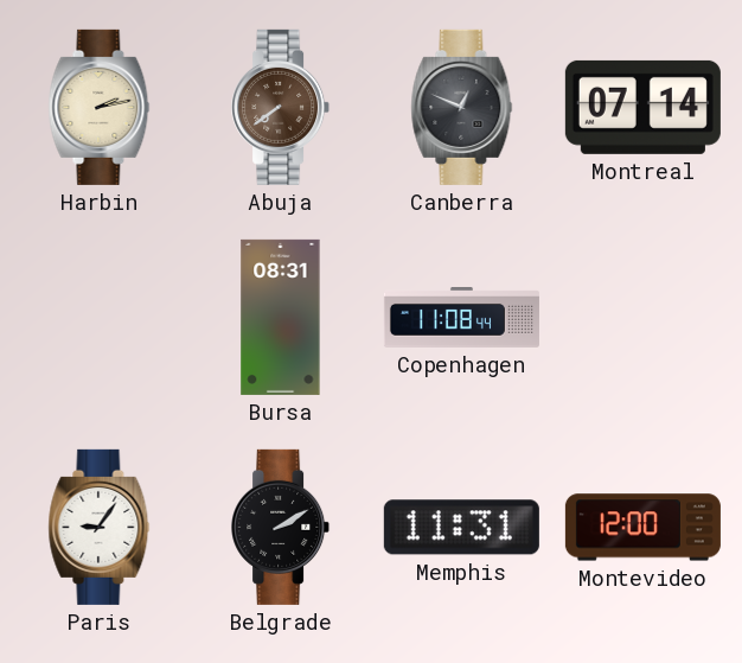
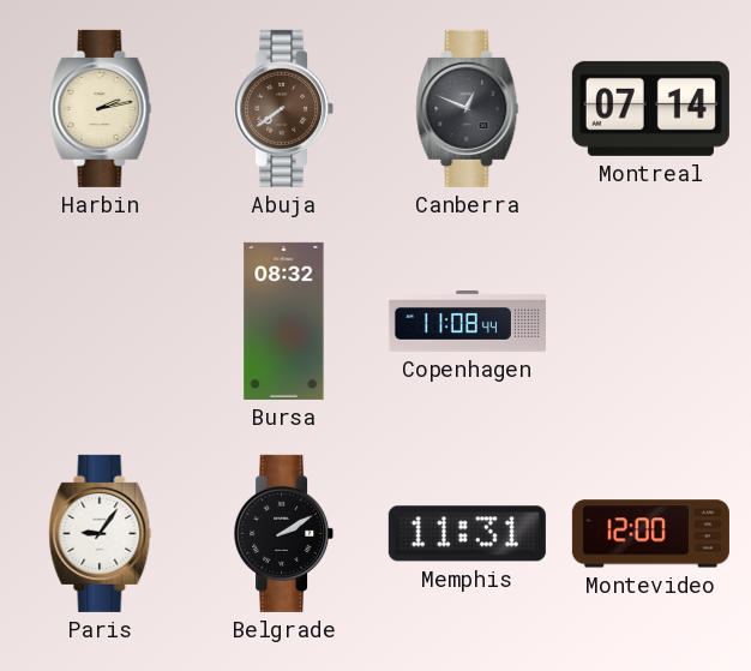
Bursa: 08:31 -> 08:32 (284, 320)
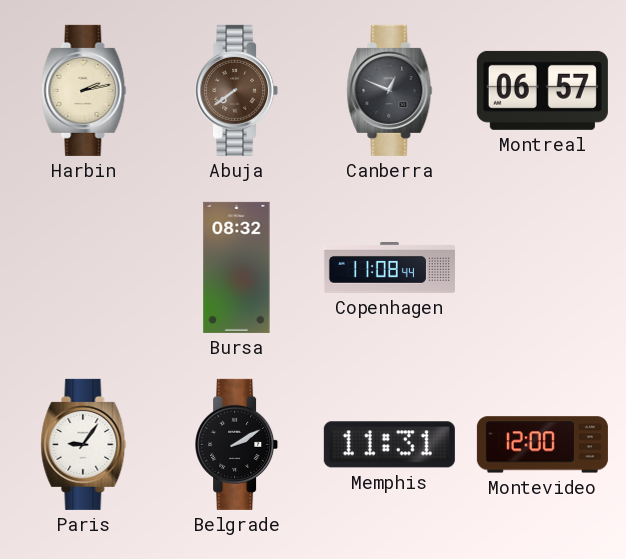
Montreal: 07:14 -> 06:57 (542, 90)
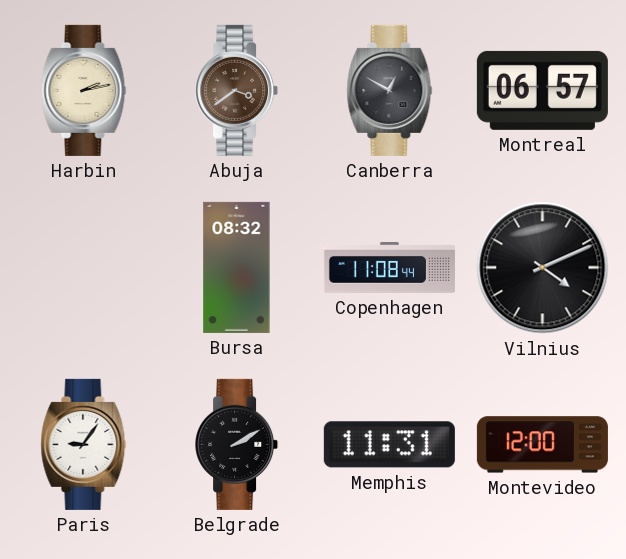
Abuja: 7:39 -> 3:39 (237, 90)
Canberra: 12:49 -> 12:50 (390, 90)
Vilnius: none -> 4:11 (543, 268)
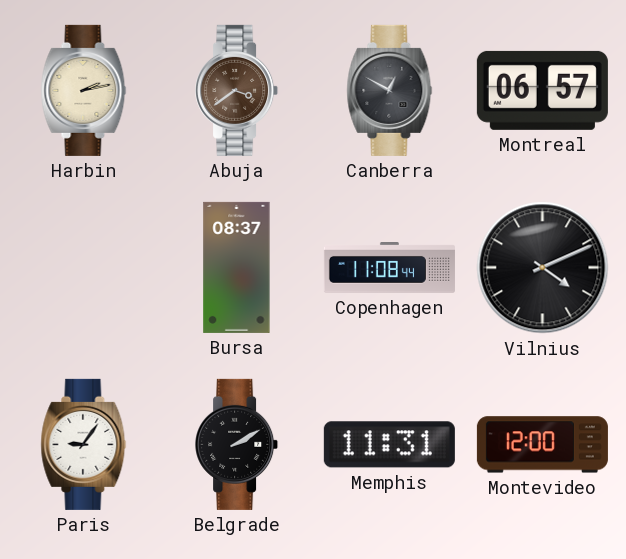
Bursa: 08:32 -> 08:37 (237, 267)
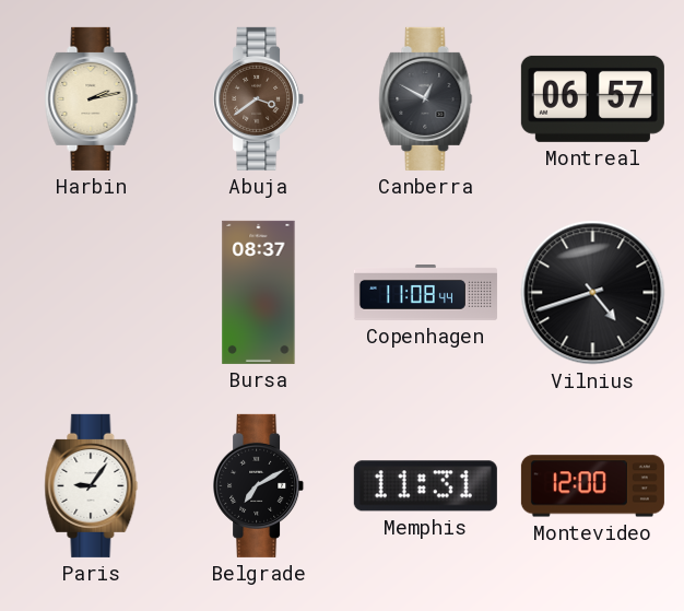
Vilnius: 4:11 -> 4:42 (593, 293)
Belgrade: 2:10 -> 7:10 (259, 485)
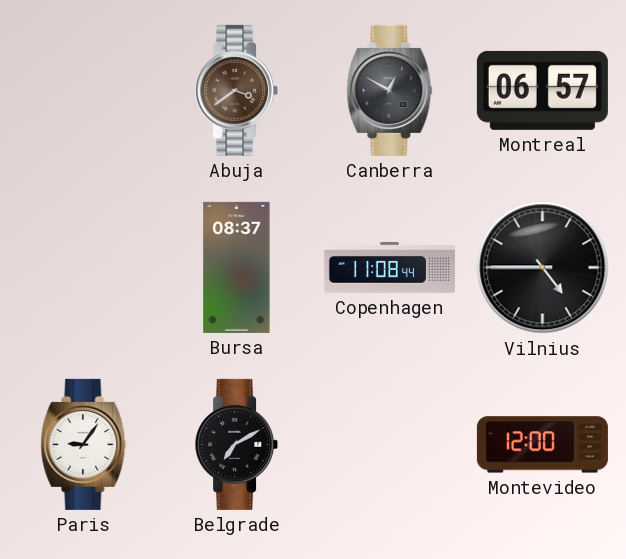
Harbin: 2:13 -> none (92, 98)
Vilnius: 4:42 -> 4:45 (543, 268)
Memphis: 11:31 -> none (425, 486)
